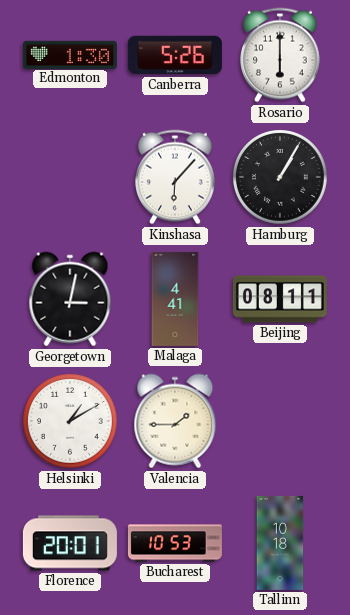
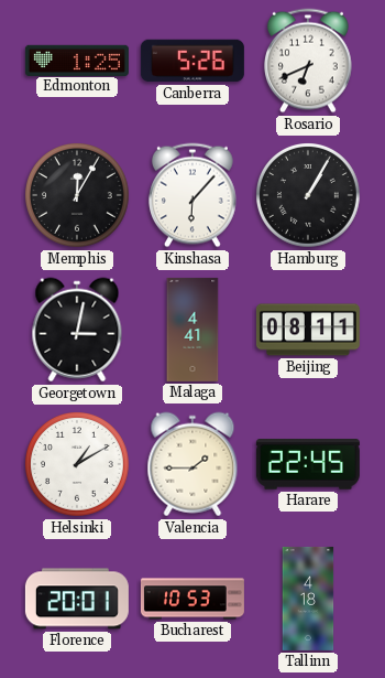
Edmonton: 1:30 -> 1:25 (77, 60)
Rosario: 6:00 -> 6:41 (309, 61)
Memphis: none -> 12:05 (78, 196)
Harare: none -> 22:45 (308, 465)
Tallinn: 10:18 -> 4:18 (308, 599)
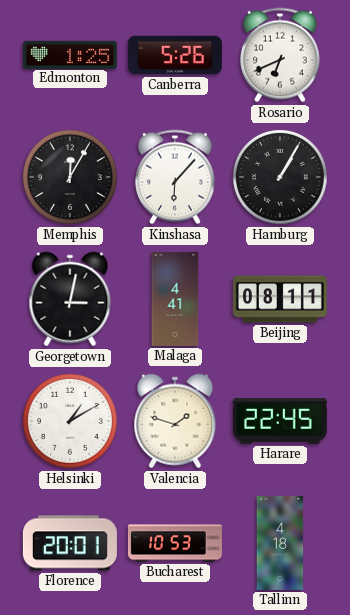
Valencia: 1:45 -> 1:48 (175, 421)
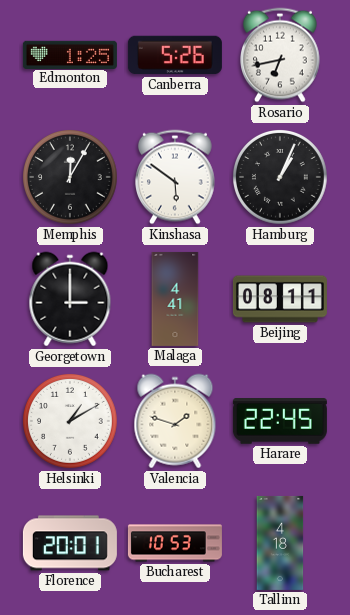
Rosario: 6:41 -> 6:43 (281, 55)
Kinshasa: 6:07 -> 5:51 (176, 177)
Hamburg: 1:05 -> 1:04 (281, 178)
Georgetown: 3:02 -> 3:00 (70, 299)
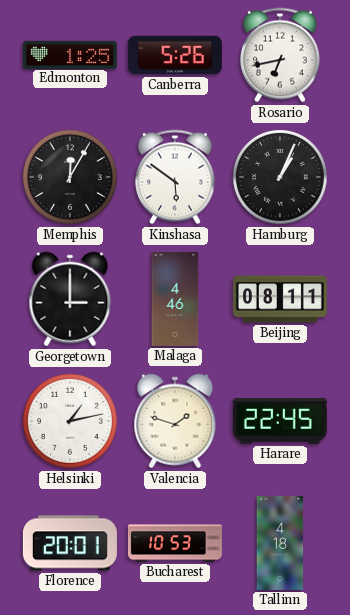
Malaga: 4:41 -> 4:46 (175, 299)
Helsinki: 1:10 -> 1:13 (71, 422)
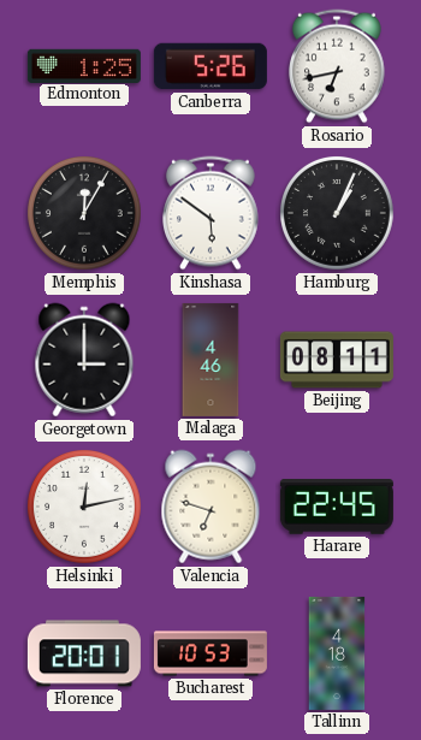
Helsinki: 1:13 -> 12:13 (85, 508)
Valencia: 1:48 -> 6:48 (210, 507)
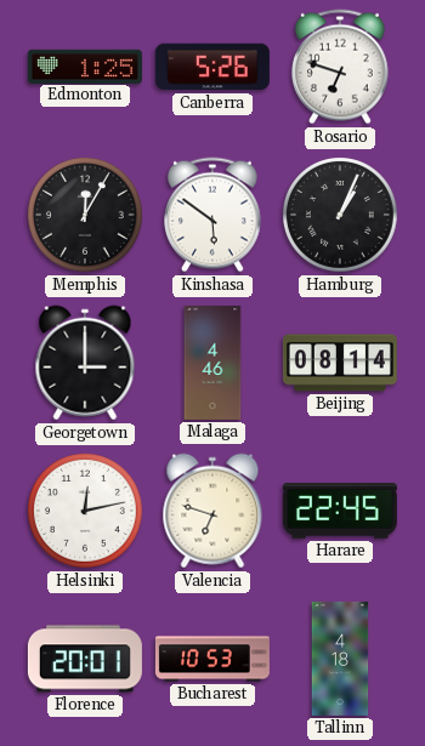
Rosario: 6:43 -> 6:48 (341, 67)
Beijing: 08:11 -> 08:14 (340, 363)
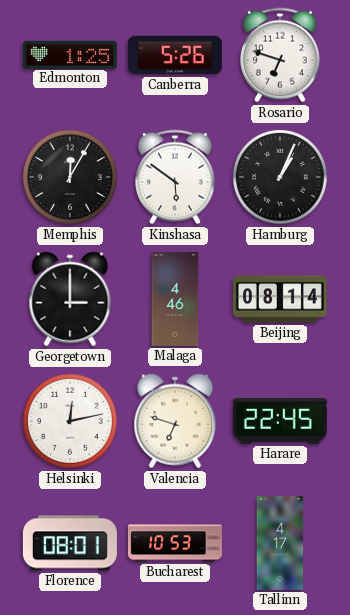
Florence: 20:01 -> 08:01 (70, 543)
Tallinn: 4:18 -> 4:17 (280, 543)
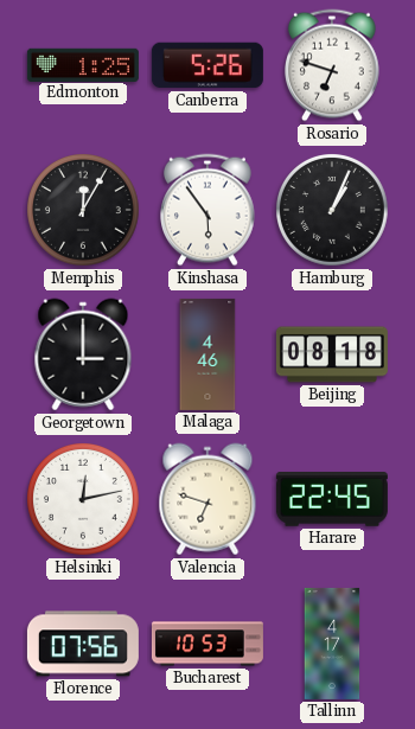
Kinshasa: 5:51 -> 5:54 (209, 210)
Beijing: 08:14 -> 08:18 (332, 354)
Florence: 08:01 -> 07:56 (83, 644)
